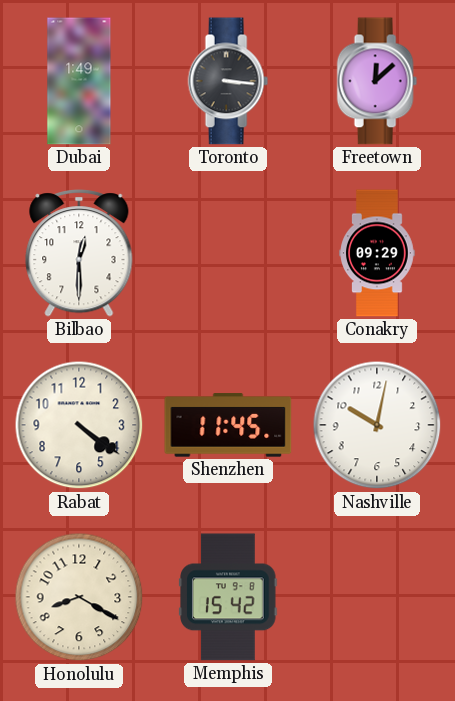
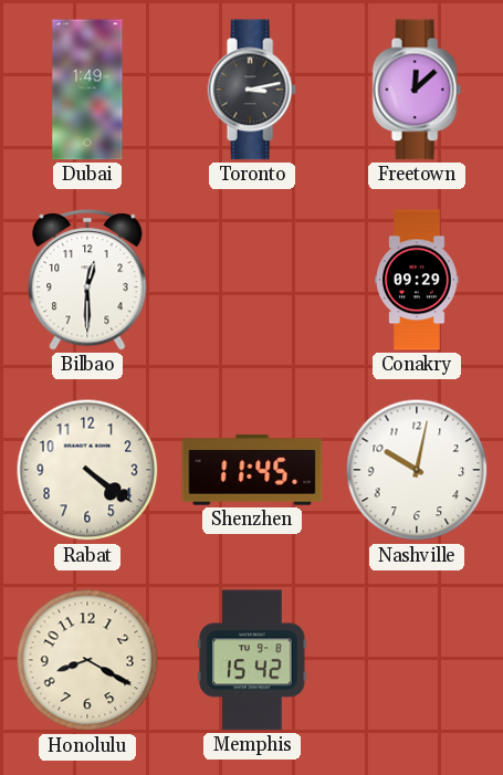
Toronto: 3:16 -> 3:13 (252, 90)
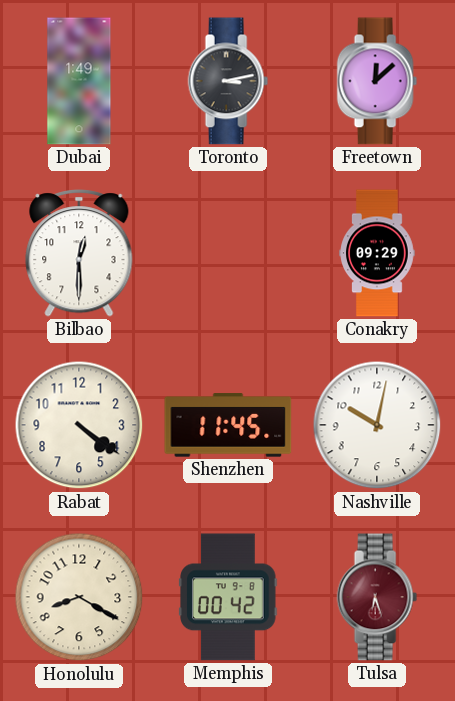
Memphis: 15:42 -> 00:42 (228, 597)
Tulsa: none -> 6:27 (377, 597)
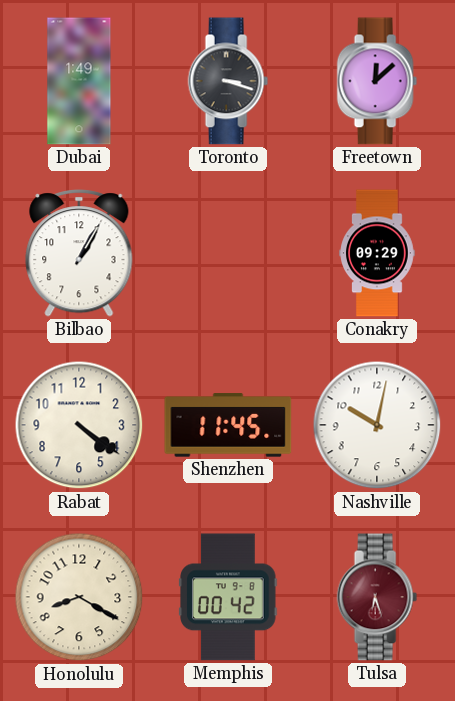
Toronto: 3:13 -> 3:18 (228, 81)
Bilbao: 12:30 -> 1:05 (79, 253)
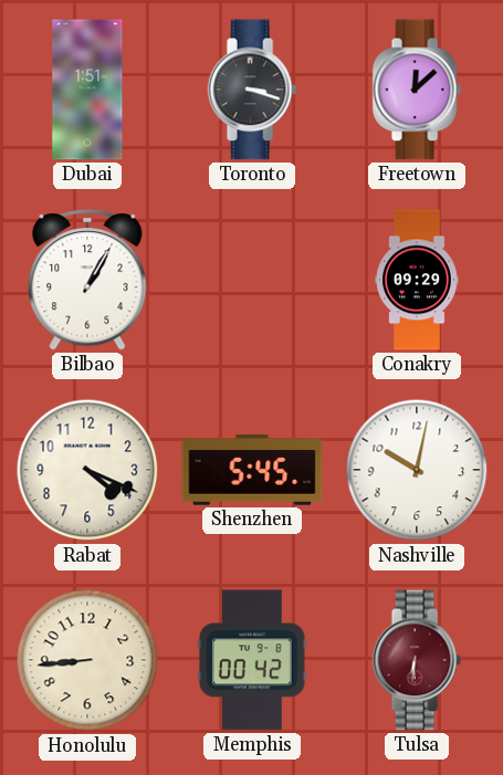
Dubai: 1:49 -> 1:51 (87, 90)
Rabat: 4:21 -> 4:19 (87, 470)
Shenzhen: 11:45 -> 5:45 (252, 470)
Honolulu: 8:20 -> 8:44 (87, 660)
Tulsa: 6:27 -> 6:31 (417, 660)
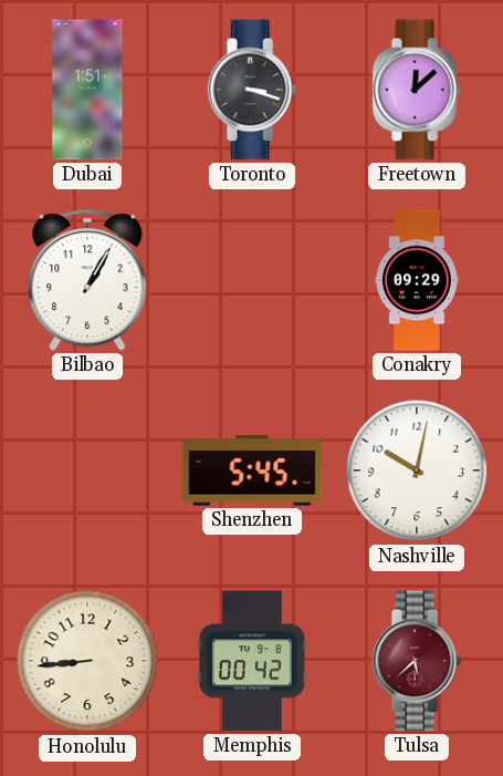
Rabat: 4:19 -> none (87, 470)
Tulsa: 6:31 -> 5:38 (417, 661)
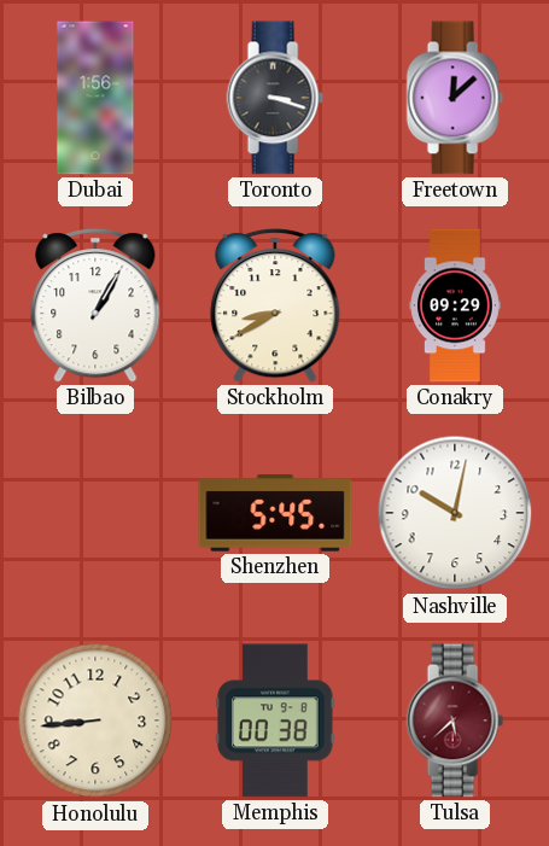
Dubai: 1:51 -> 1:56 (95, 98)
Stockholm: none -> 8:40 (275, 305)
Memphis: 00:42 -> 00:38 (275, 720)
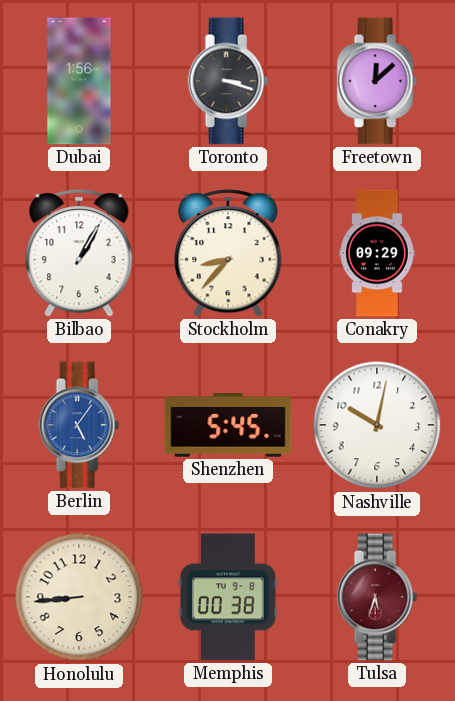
Stockholm: 8:40 -> 8:37 (228, 253)
Berlin: none -> 5:06 (79, 425)
Tulsa: 5:38 -> 5:33 (377, 597)
